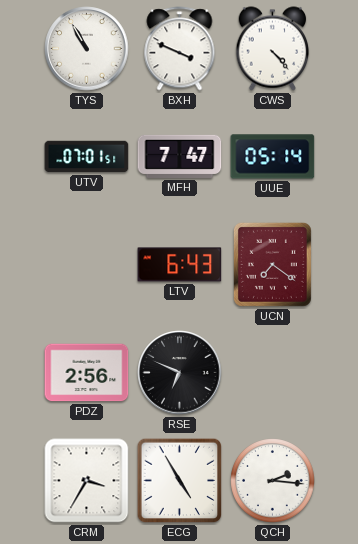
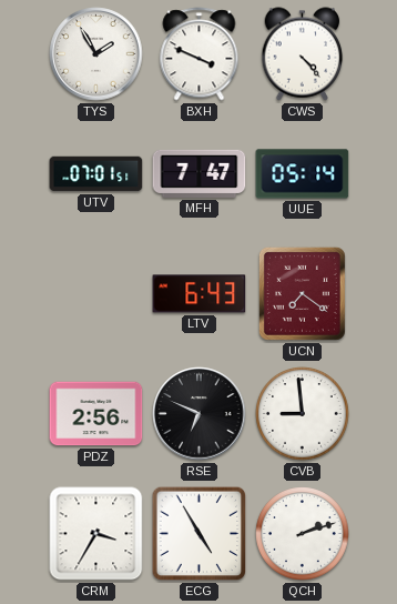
TYS: 10:55 -> 1:55 (96, 54)
CVB: none -> 8:59 (303, 414)
QCH: 2:16 -> 2:12 (303, 534)
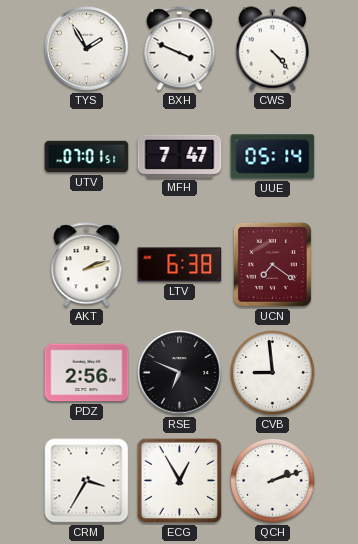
AKT: none -> 2:12 (87, 265)
LTV: 6:43 -> 6:38 (180, 265)
ECG: 4:55 -> 12:55 (180, 481)
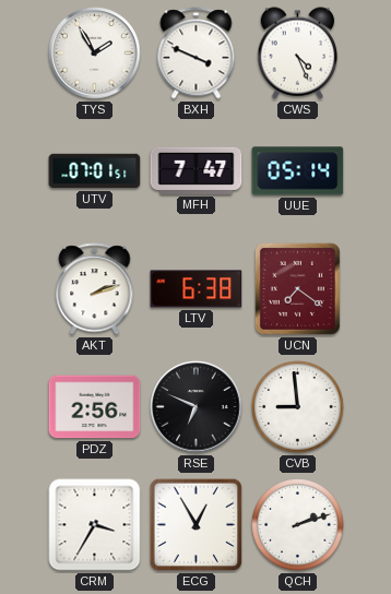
CWS: 4:23 -> 4:26 (298, 54)
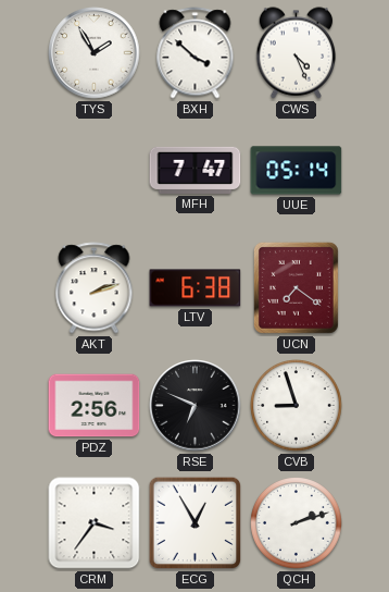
BXH: 3:49 -> 3:52 (196, 53)
UTV: 07:01 -> none (95, 171)
CVB: 8:59 -> 8:57 (297, 406)
CRM: 3:35 -> 3:36 (95, 523)
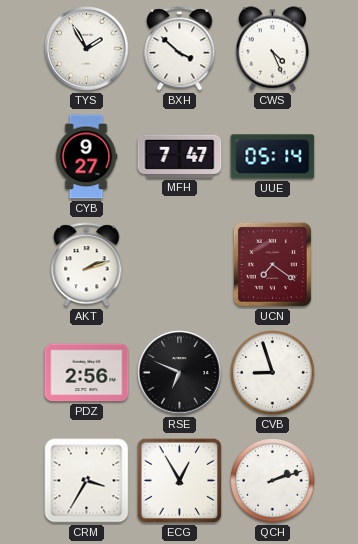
CYB: none -> 9:27 (86, 157)
LTV: 6:38 -> none (196, 288)
CRM: 3:36 -> 3:35 (87, 481)
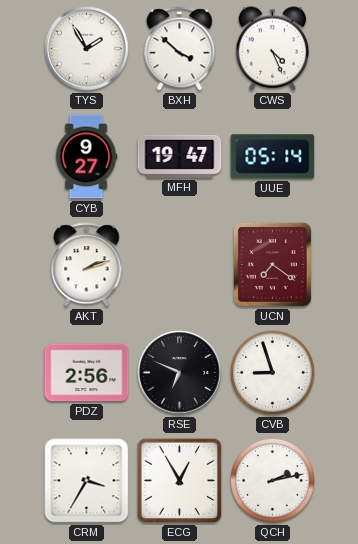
MFH: 7:47 -> 19:47 (180, 156)
QCH: 2:12 -> 2:13 (273, 481)
